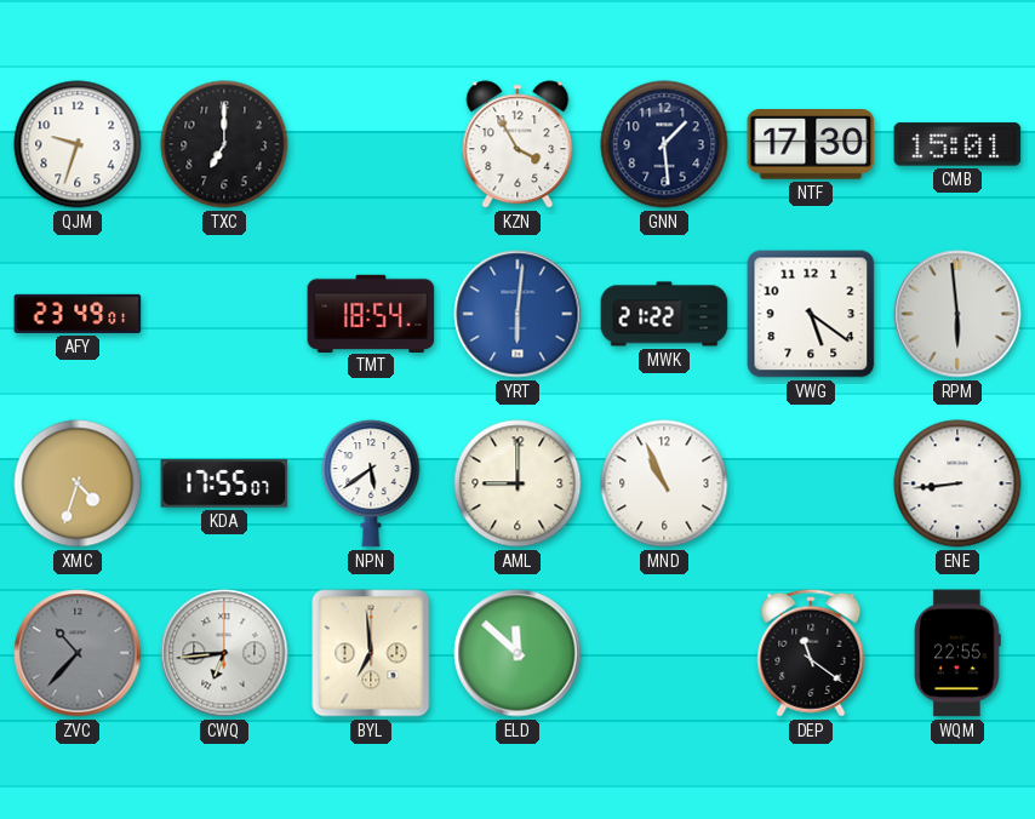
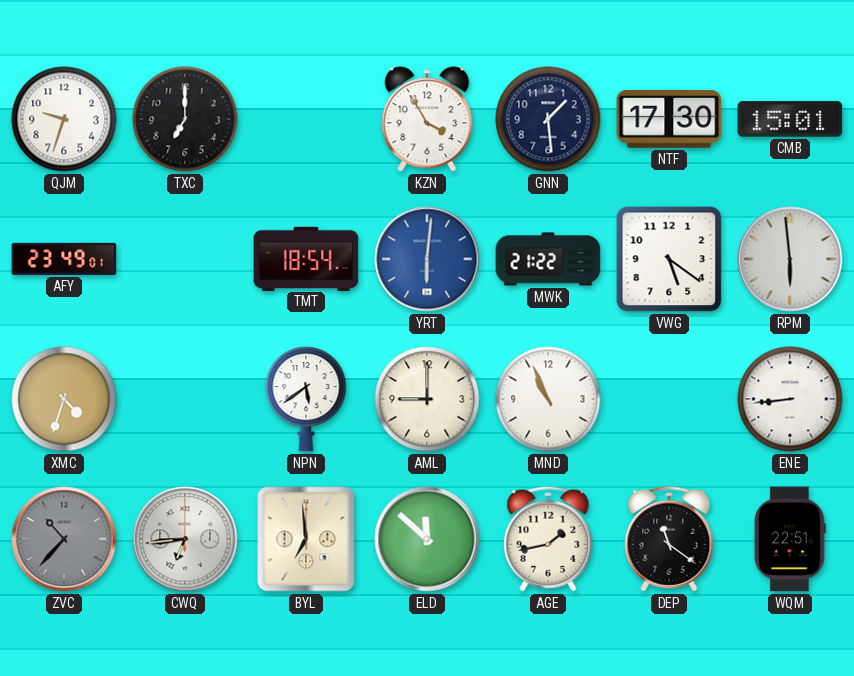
KDA: 17:55 -> none (224, 483)
AGE: none -> 1:43 (548, 539)
WQM: 22:55 -> 22:51 (790, 539)
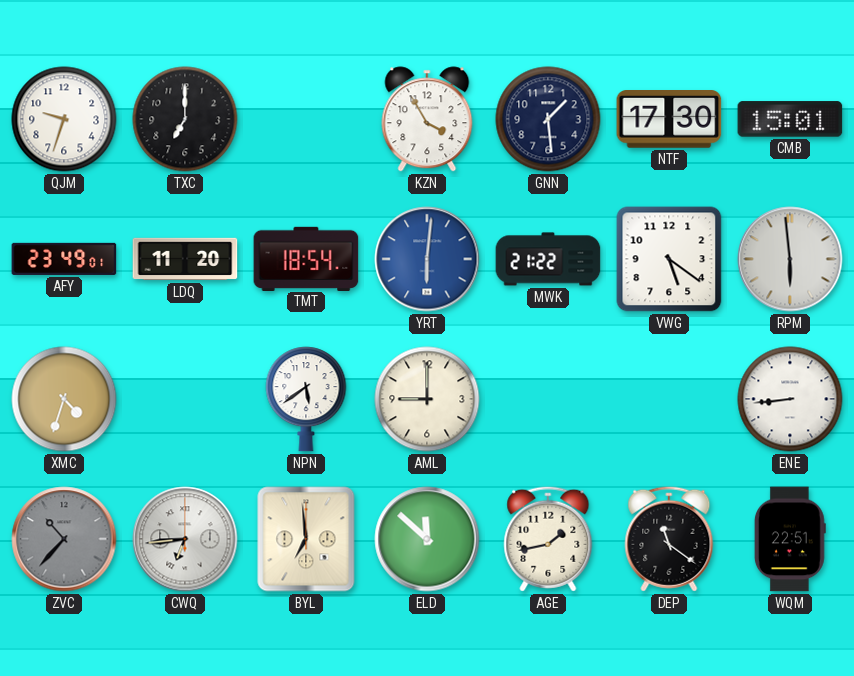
LDQ: none -> 11:20 (185, 259)
MND: 10:56 -> none (548, 399)
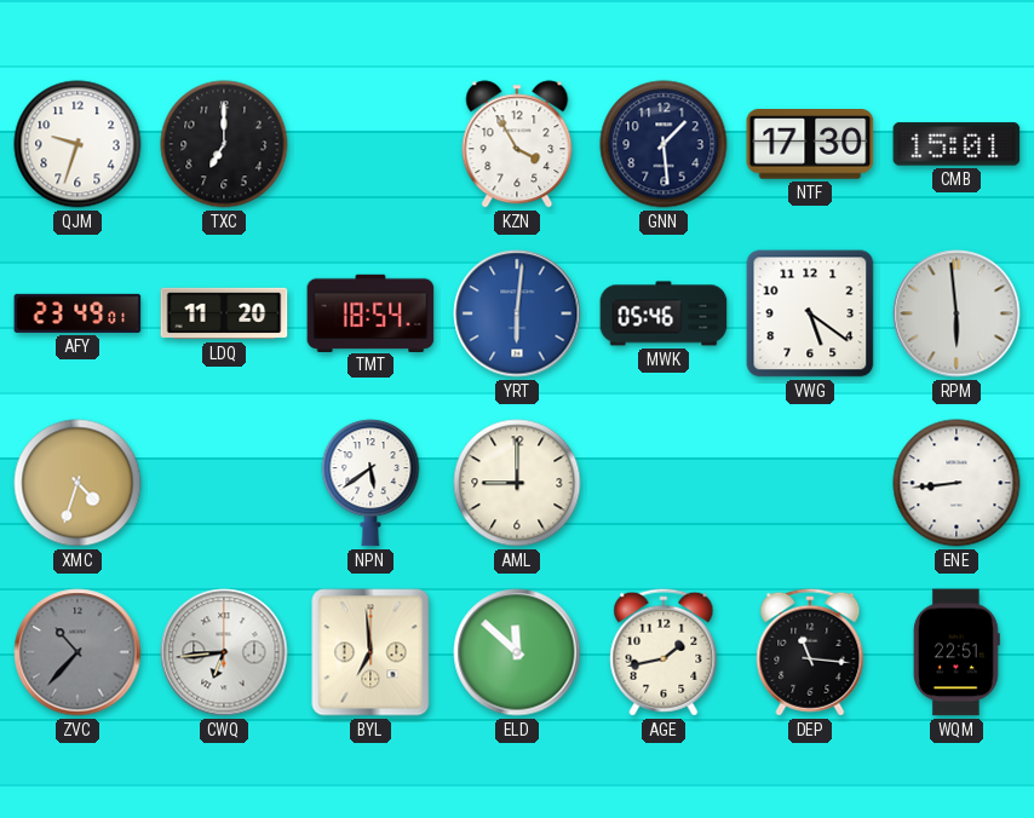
MWK: 21:22 -> 05:46 (664, 313)
DEP: 11:21 -> 11:16 (810, 652)
